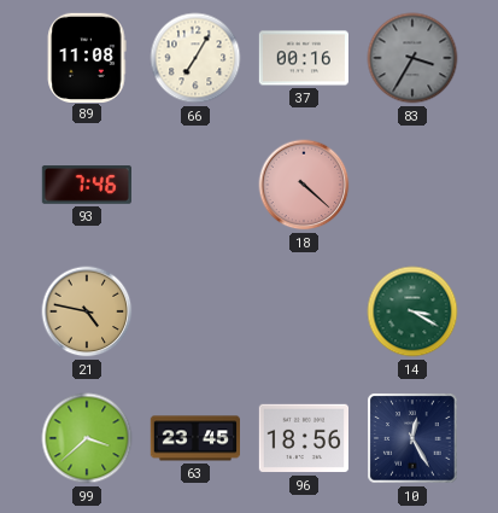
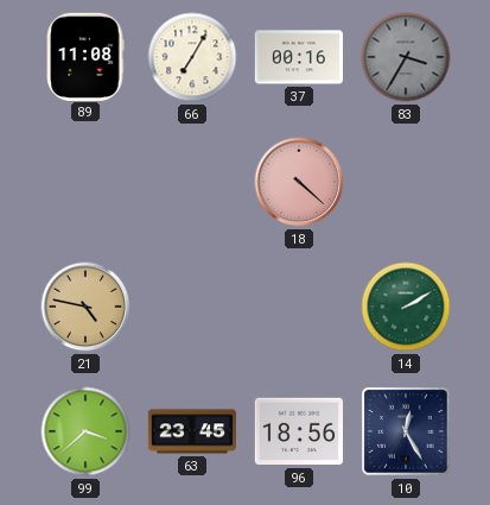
93: 7:46 -> none (86, 185)
14: 3:20 -> 2:10 (406, 307)
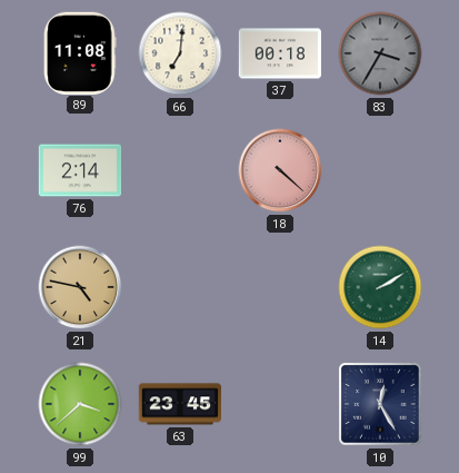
66: 7:05 -> 7:01 (180, 53)
37: 00:16 -> 00:18 (279, 53)
76: none -> 2:14 (80, 170)
96: 18:56 -> none (298, 431)
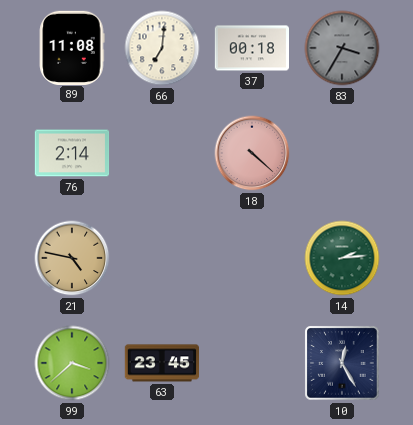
14: 2:10 -> 2:14 (342, 258)
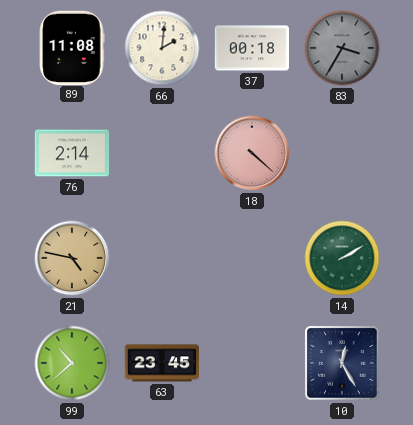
66: 7:01 -> 2:01 (162, 48)
14: 2:14 -> 2:10 (342, 258)
99: 3:38 -> 10:38 (72, 363)
